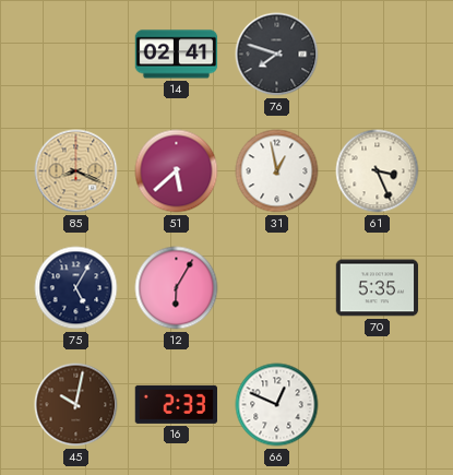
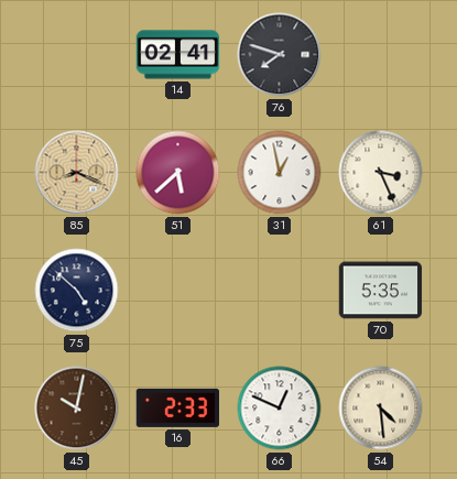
75: 5:05 -> 4:52 (77, 291)
12: 6:05 -> none (177, 288)
54: none -> 4:29 (381, 409)
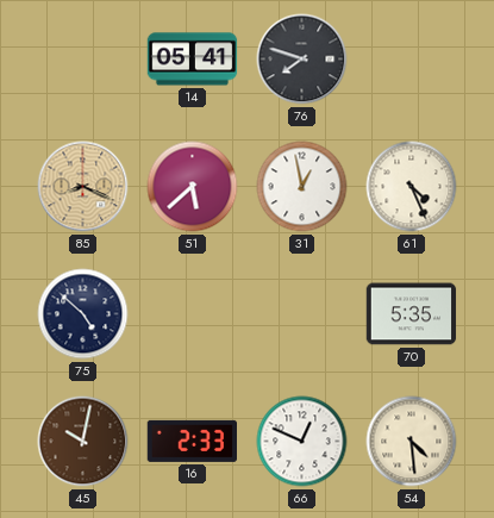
14: 02:41 -> 05:41 (193, 60)
61: 3:26 -> 4:26 (412, 187)
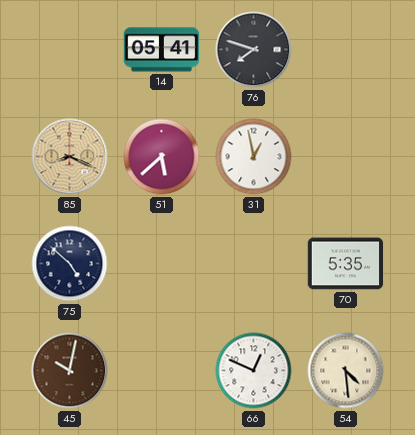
61: 4:26 -> none (412, 187)
16: 2:33 -> none (192, 441)
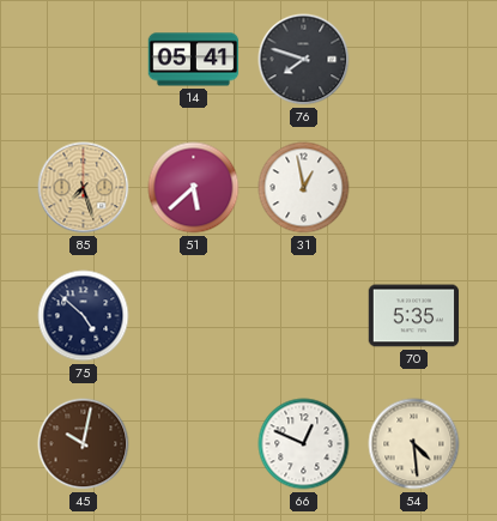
85: 8:19 -> 7:27 (84, 188)
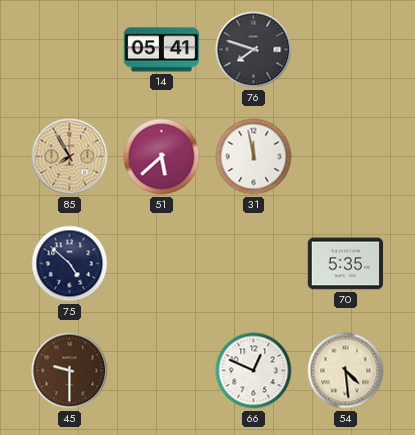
85: 7:27 -> 7:55 (70, 157)
31: 12:58 -> 11:58 (254, 157)
45: 10:02 -> 9:30 (70, 371)
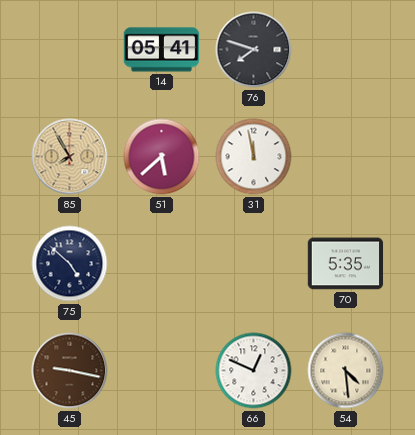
45: 9:30 -> 9:17 (70, 371)
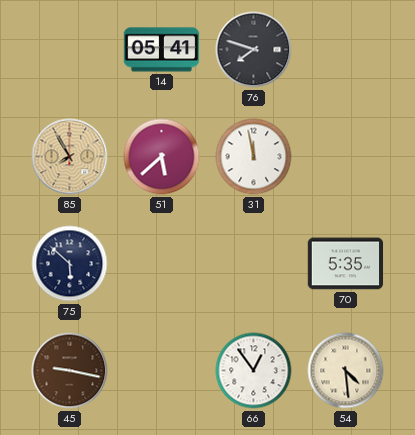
75: 4:52 -> 5:52 (70, 264)
66: 12:49 -> 12:54 (254, 371)
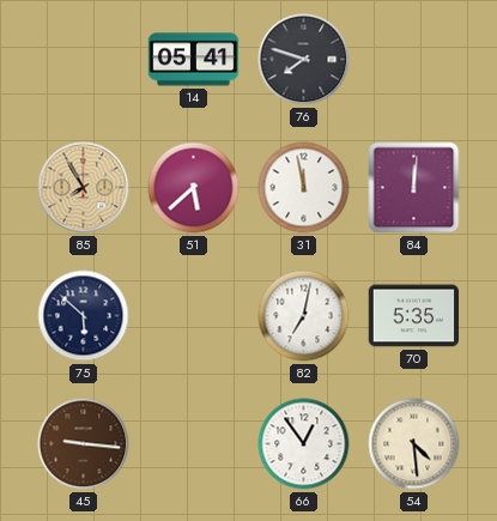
84: none -> 12:01 (414, 188)
82: none -> 7:02 (304, 316)
45: 9:17 -> 9:16 (84, 444)
